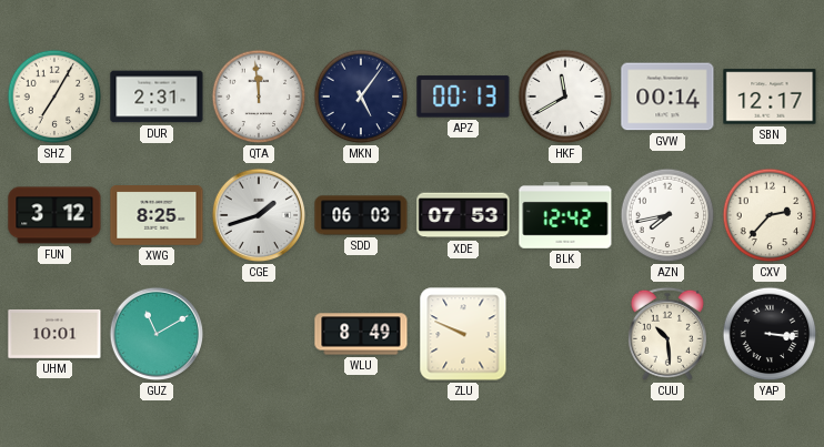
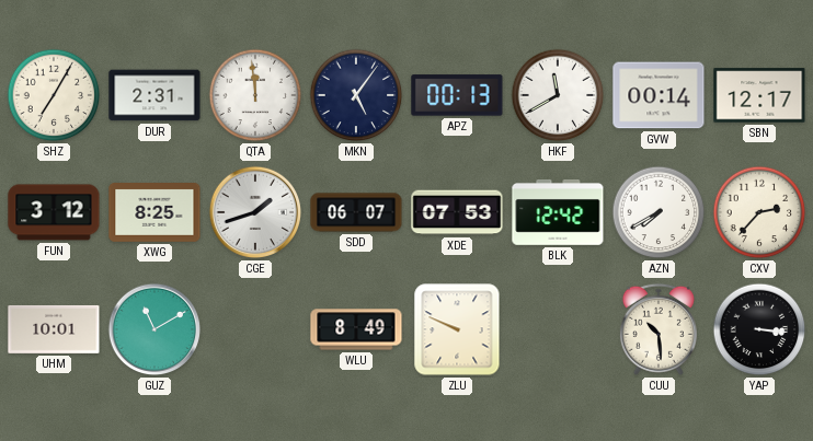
SDD: 06:03 -> 06:07 (356, 212)
AZN: 7:43 -> 7:40 (659, 212)
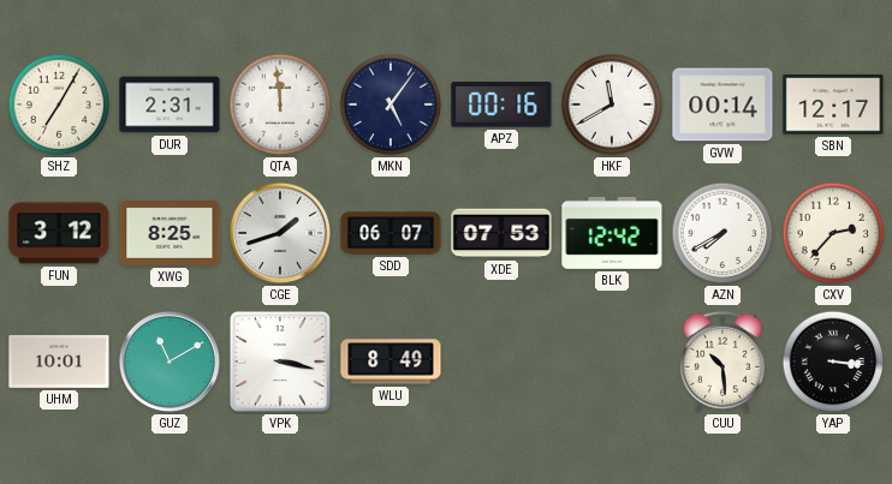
APZ: 00:13 -> 00:16 (501, 104)
VPK: none -> 3:17 (280, 361)
ZLU: 9:49 -> none (457, 329)
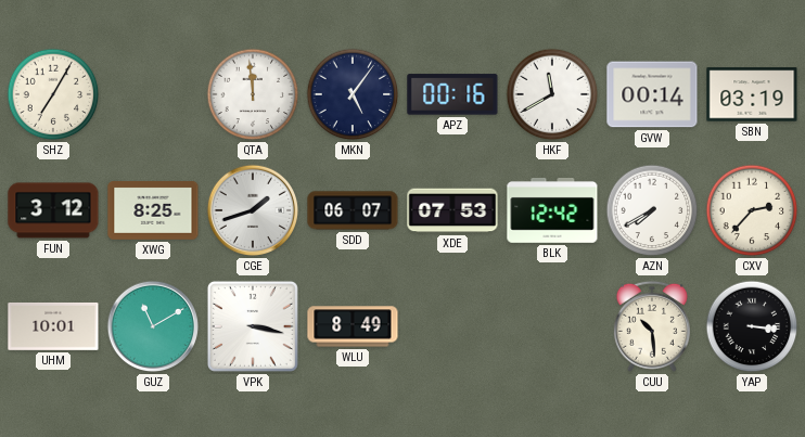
DUR: 2:31 -> none (170, 104)
SBN: 12:17 -> 03:19 (752, 94)
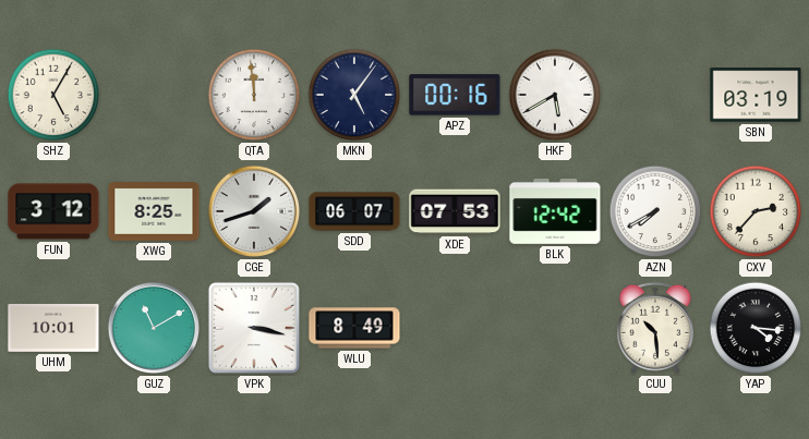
SHZ: 7:05 -> 5:05 (53, 95)
HKF: 11:40 -> 5:40 (555, 95)
GVW: 00:14 -> none (652, 94)
YAP: 3:16 -> 4:16 (756, 328)
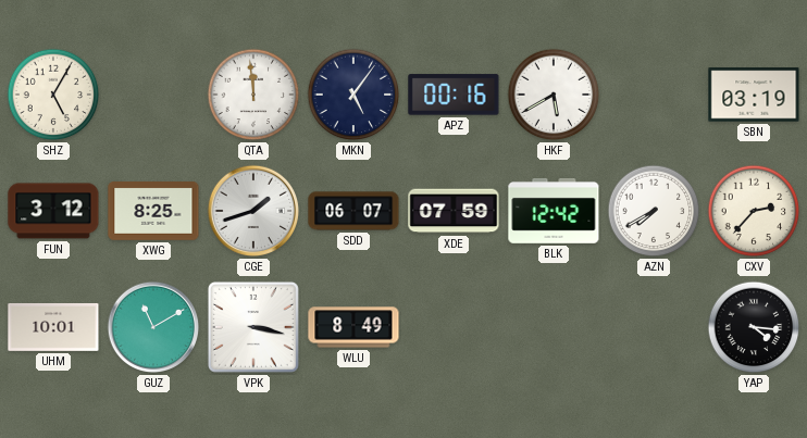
XDE: 07:53 -> 07:59 (454, 211)
CUU: 10:29 -> none (655, 328)
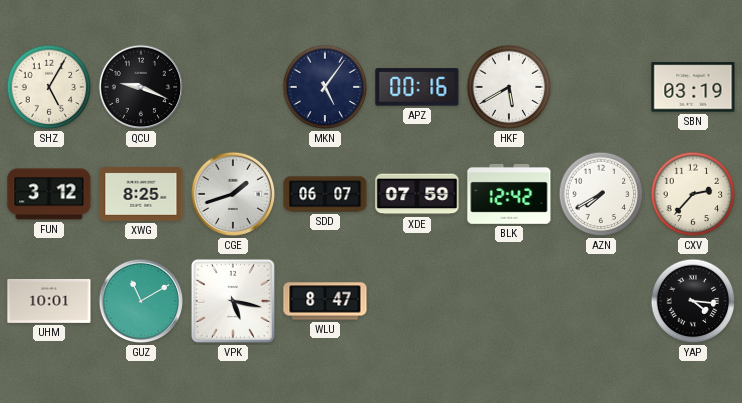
QCU: none -> 9:19 (141, 87)
QTA: 11:59 -> none (253, 95)
VPK: 3:17 -> 5:17 (233, 301)
WLU: 8:49 -> 8:47 (325, 301)
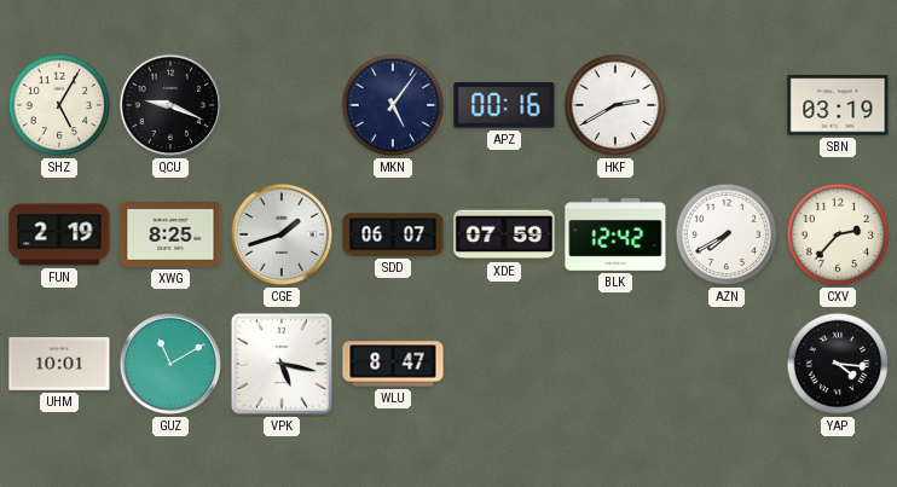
HKF: 5:40 -> 2:40 (615, 105)
FUN: 3:12 -> 2:19 (59, 234)
